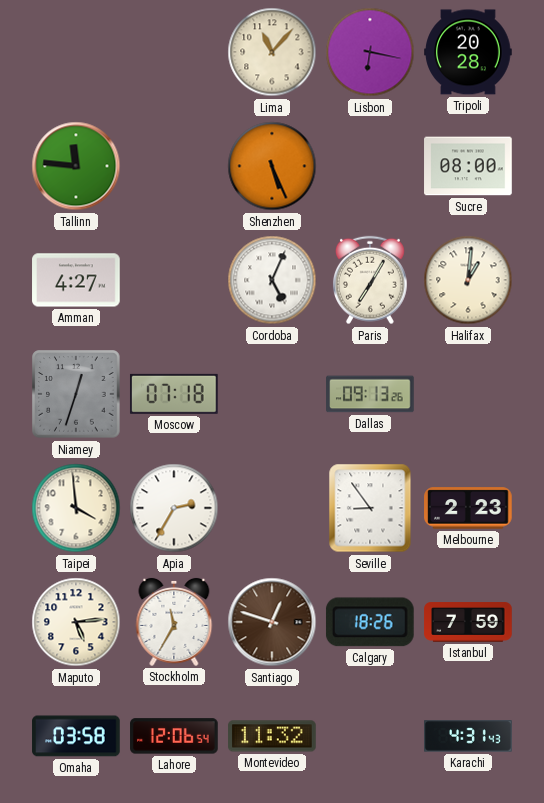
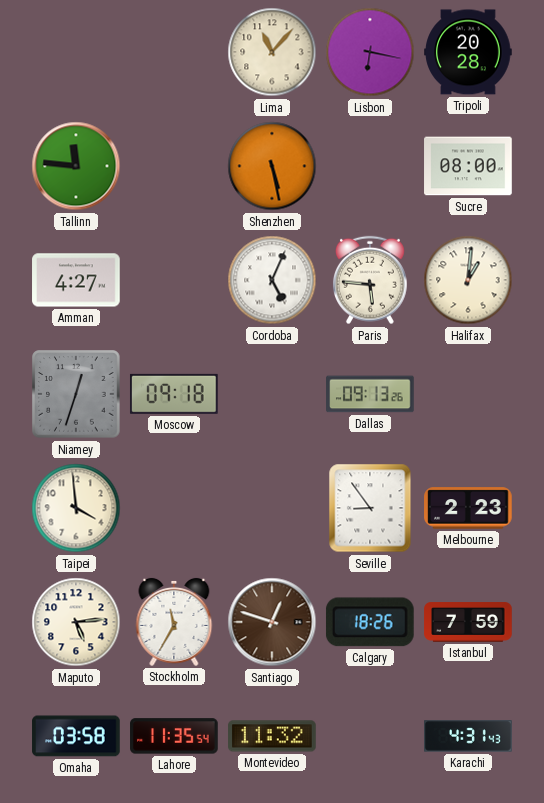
Shenzhen: 5:26 -> 5:28 (272, 166)
Paris: 7:05 -> 5:46 (370, 280)
Moscow: 07:18 -> 09:18 (174, 394)
Apia: 2:35 -> none (174, 508)
Lahore: 12:06 -> 11:35 (174, 736)
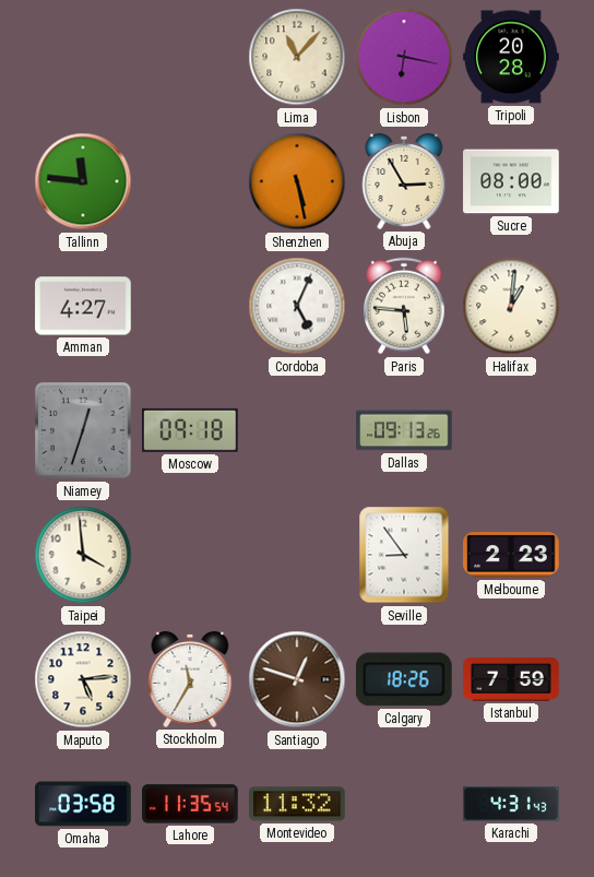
Abuja: none -> 2:55 (404, 181)
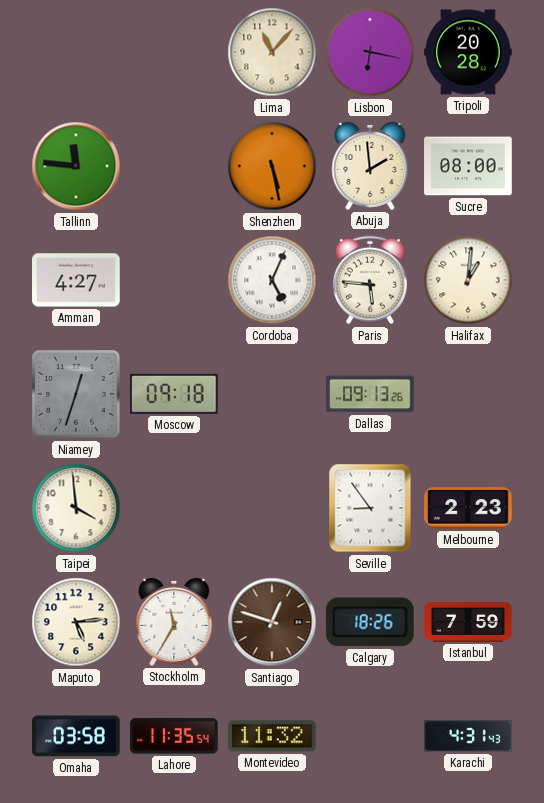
Abuja: 2:55 -> 1:59 (370, 166)
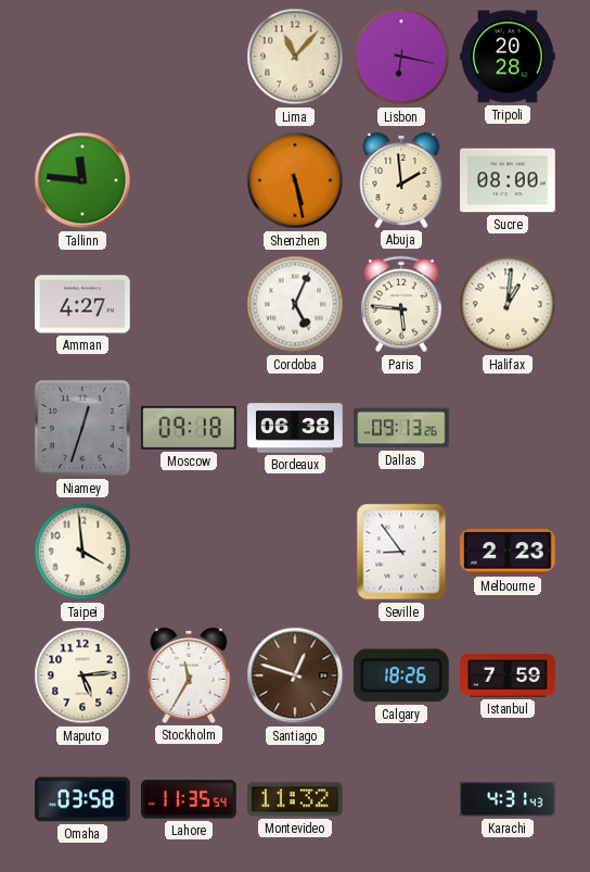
Bordeaux: none -> 06:38 (295, 428)
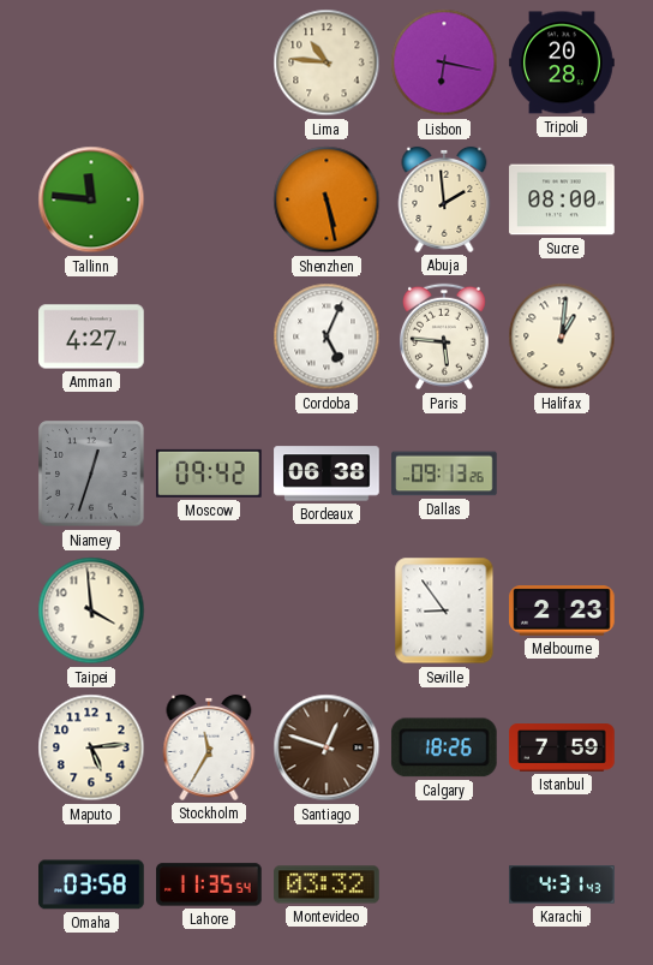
Lima: 11:07 -> 10:46 (326, 62)
Moscow: 09:18 -> 09:42 (209, 473)
Montevideo: 11:32 -> 03:32 (326, 884)
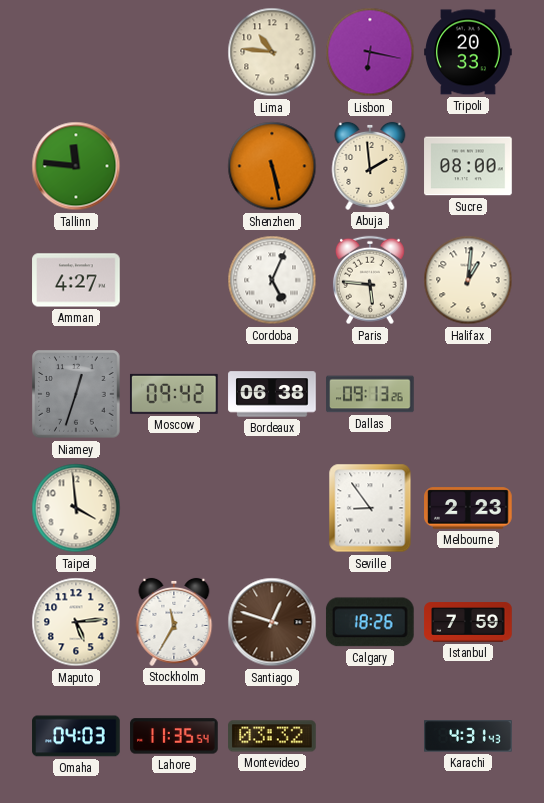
Tripoli: 20:28 -> 20:33 (468, 52)
Omaha: 03:58 -> 04:03 (76, 736)
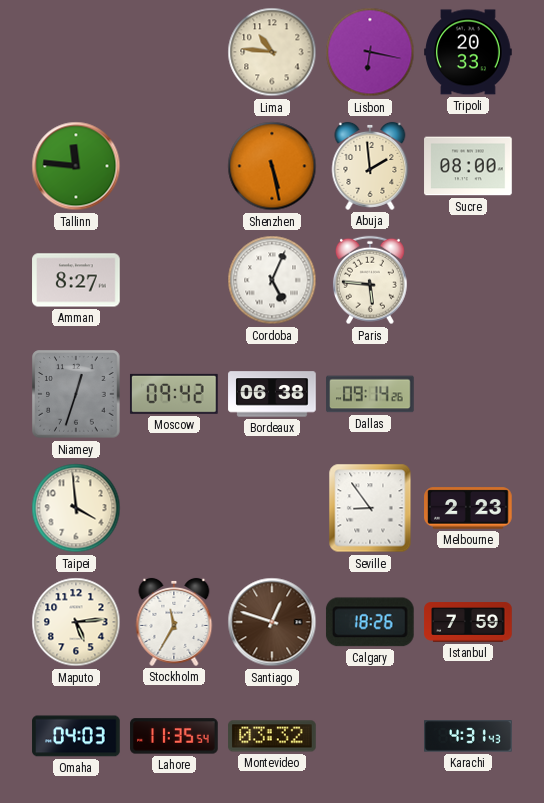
Amman: 4:27 -> 8:27 (76, 280)
Halifax: 1:01 -> none (468, 280)
Dallas: 09:13 -> 09:14 (370, 394)
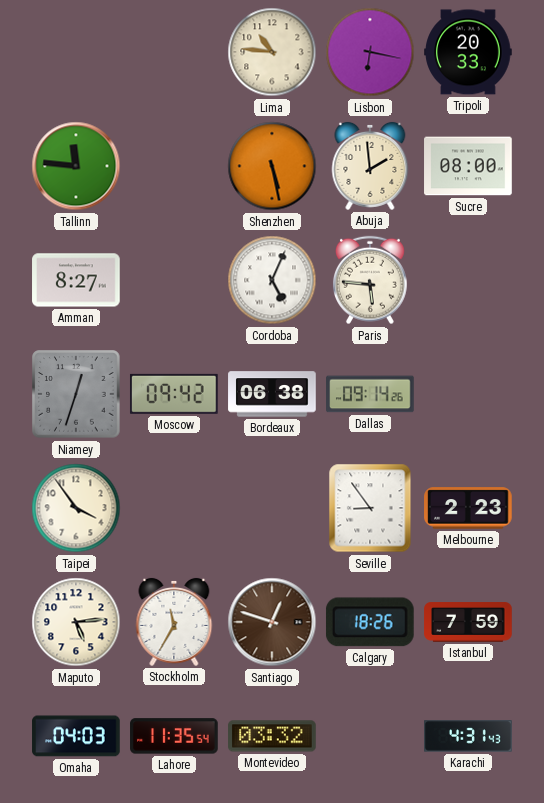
Taipei: 3:59 -> 3:54 (76, 508)
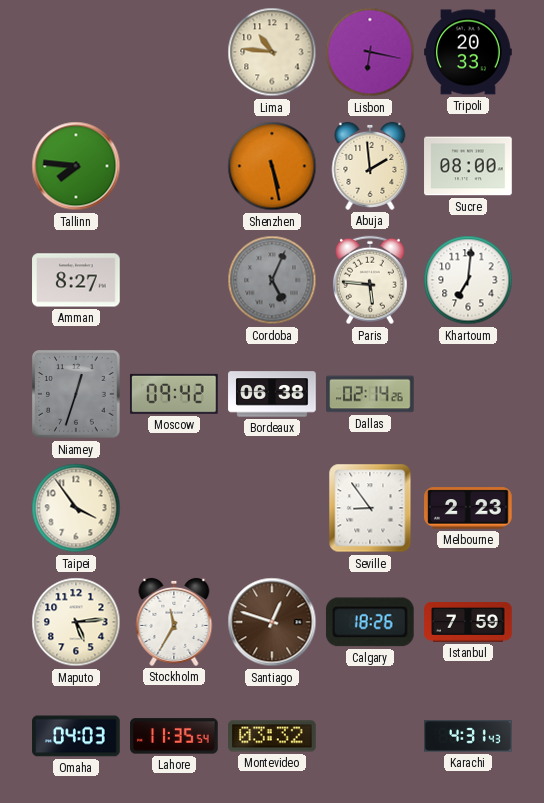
Tallinn: 11:46 -> 7:46 (76, 166)
Cordoba dial: white -> grey (272, 280)
Khartoum: none -> 7:01 (468, 280)
Dallas: 09:14 -> 02:14 (370, 394)
